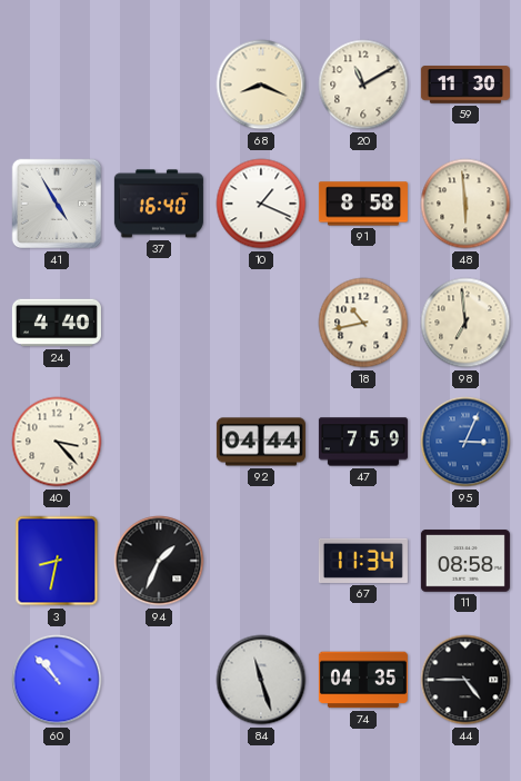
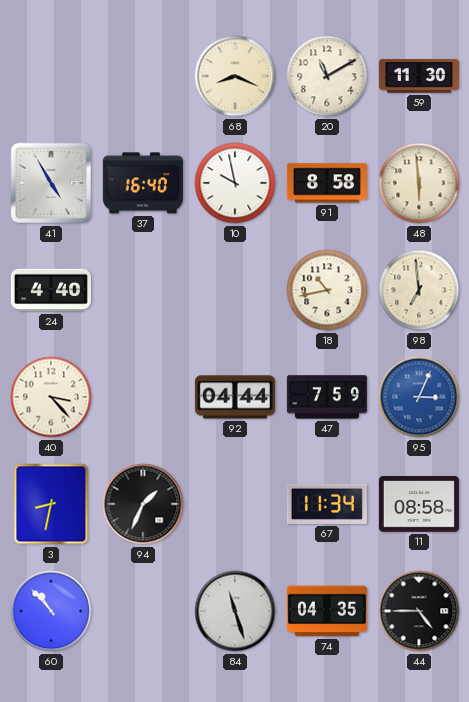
10: 1:19 -> 9:58 (235, 183)
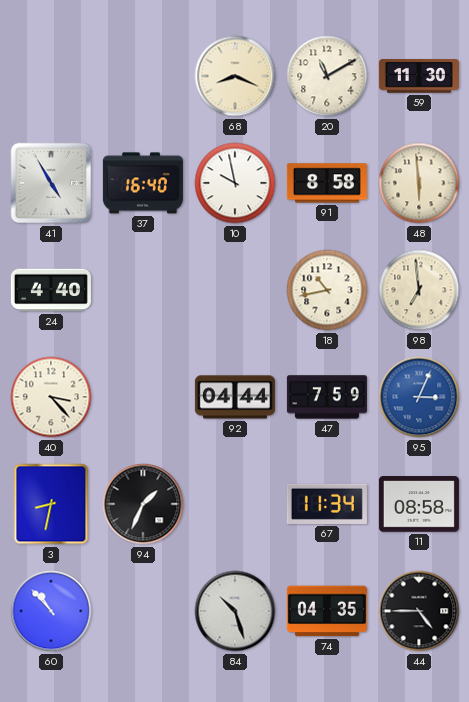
84: 11:27 -> 10:27 (235, 611)
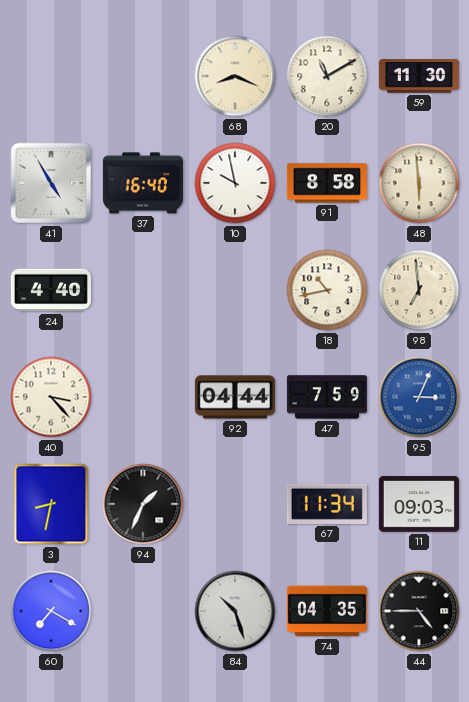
11: 08:58 -> 09:03 (419, 504)
60: 10:53 -> 7:20 (51, 611)
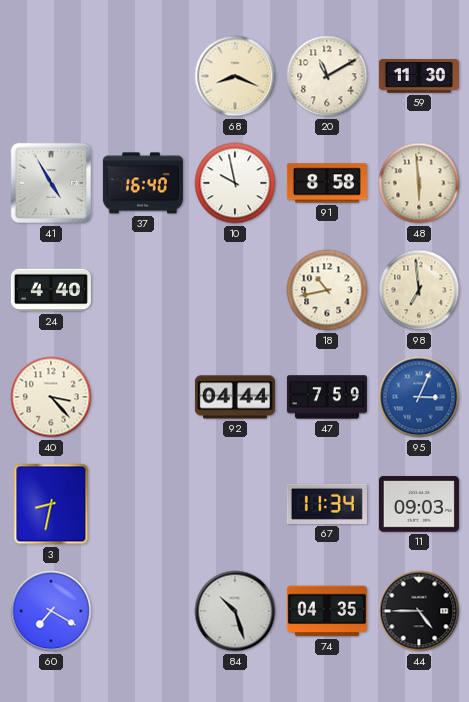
94: 1:34 -> none (143, 504)
